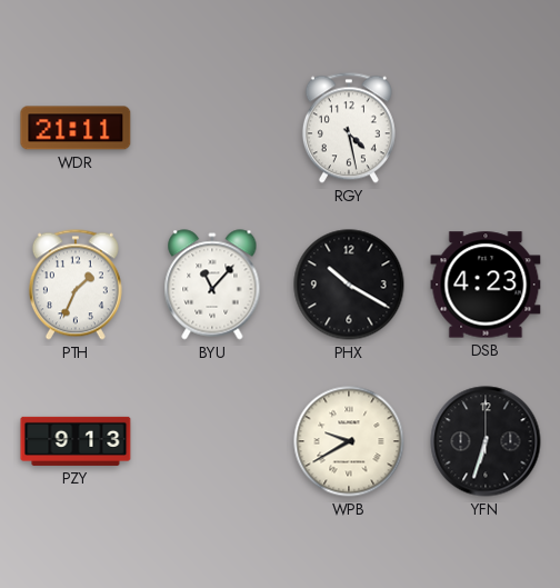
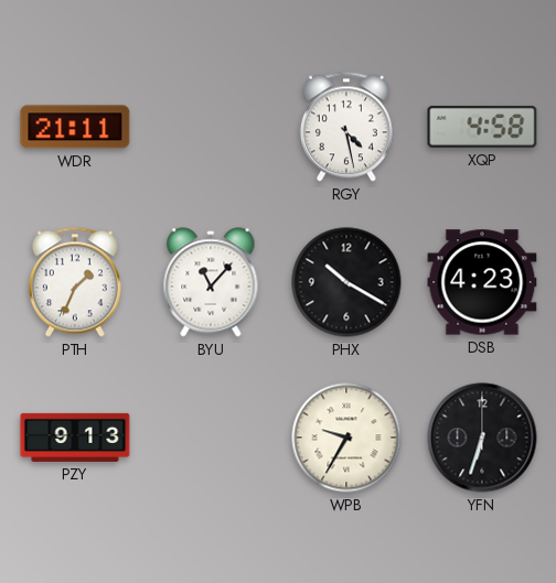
XQP: none -> 4:58 (482, 127)
WPB: 9:40 -> 9:35 (346, 438)
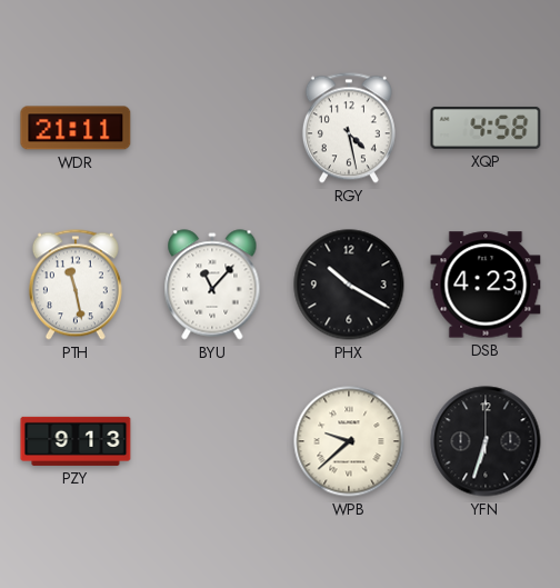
PTH: 1:34 -> 11:28 (76, 285)
WPB: 9:35 -> 9:38 (349, 441)
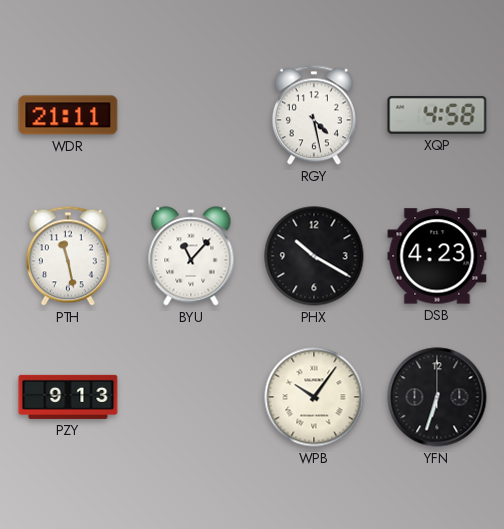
WPB: 9:38 -> 10:06 (314, 397)
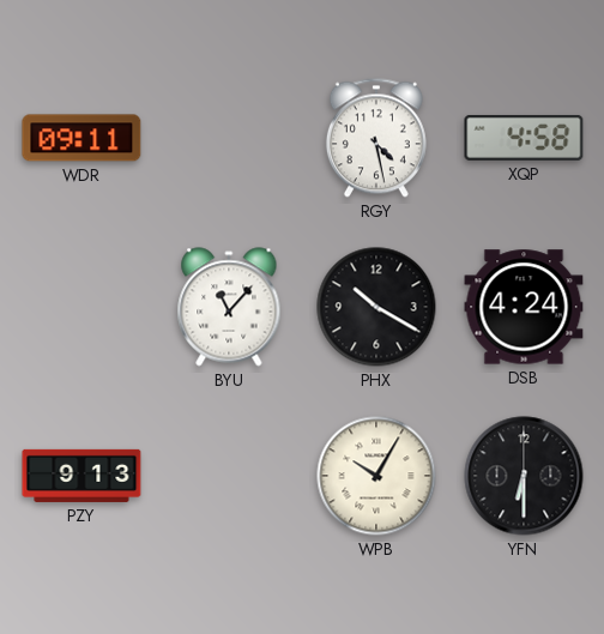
WDR: 21:11 -> 09:11 (81, 138)
PTH: 11:28 -> none (68, 256)
DSB: 4:23 -> 4:24 (524, 307)
WPB: 10:06 -> 10:05 (376, 476)
YFN: 6:33 -> 6:30 (524, 476)
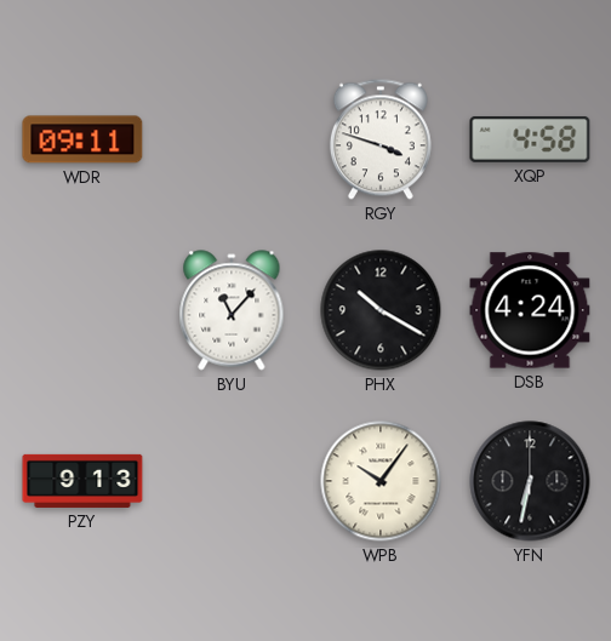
RGY: 4:28 -> 3:48 (381, 139)
WPB: 10:05 -> 10:06 (381, 481)
YFN: 6:30 -> 6:32 (530, 481)
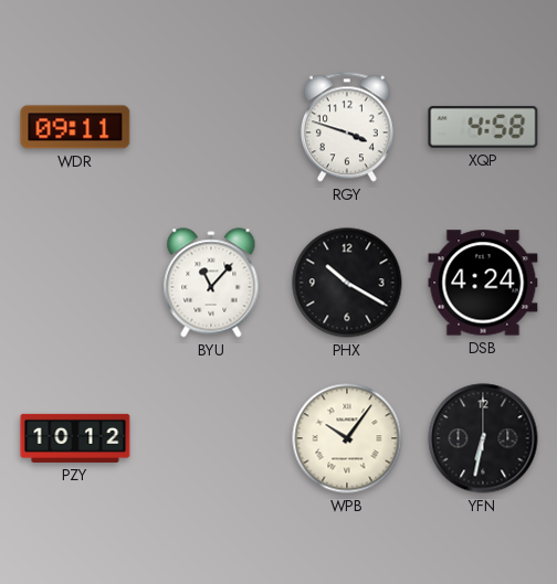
PZY: 9:13 -> 10:12 (75, 438)
